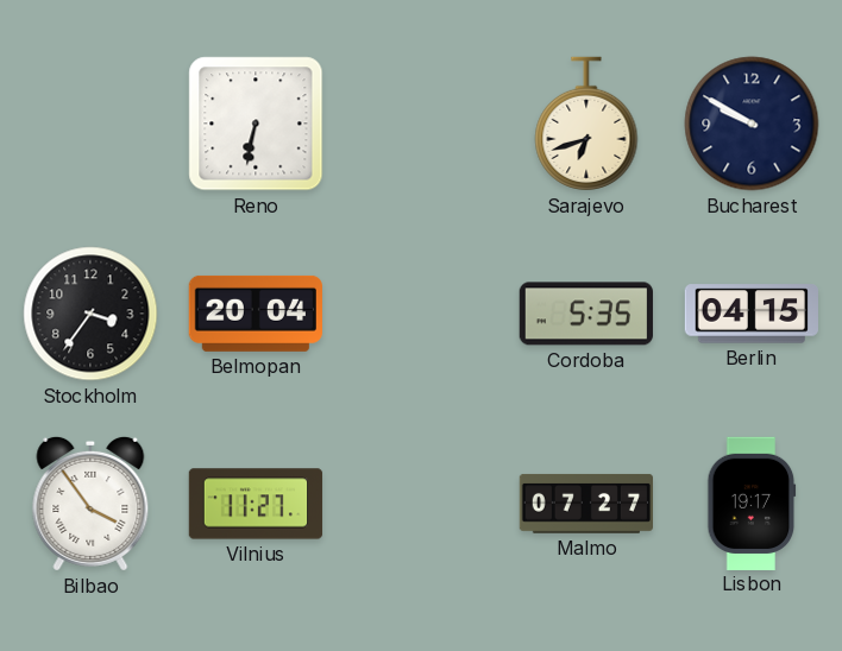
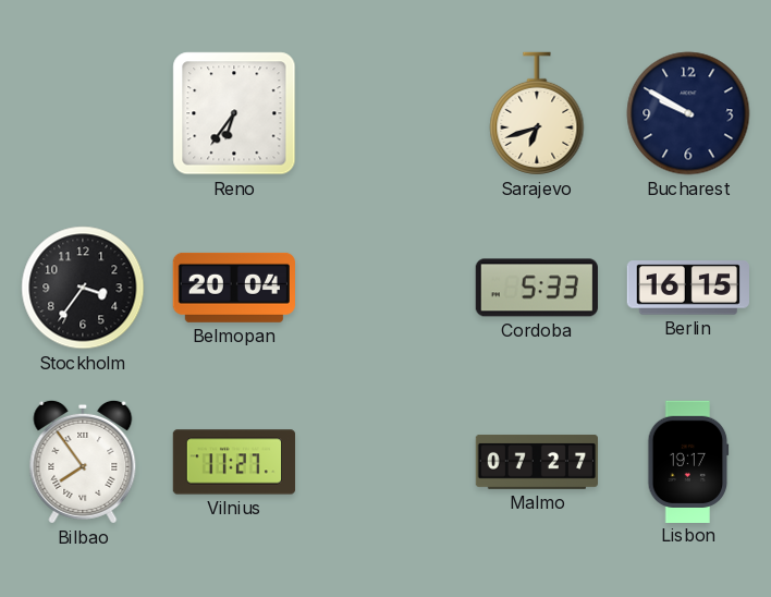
Reno: 6:32 -> 6:36 (234, 113)
Cordoba: 5:35 -> 5:33 (537, 288)
Berlin: 04:15 -> 16:15 (687, 288)
Bilbao: 3:54 -> 7:54 (83, 462)
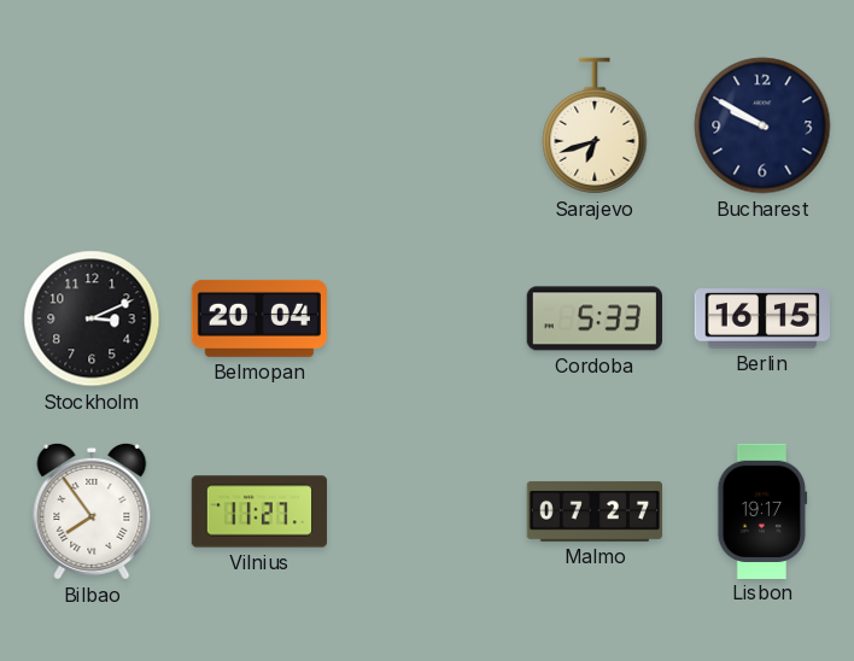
Reno: 6:36 -> none (234, 113)
Stockholm: 3:36 -> 3:11 (92, 318)
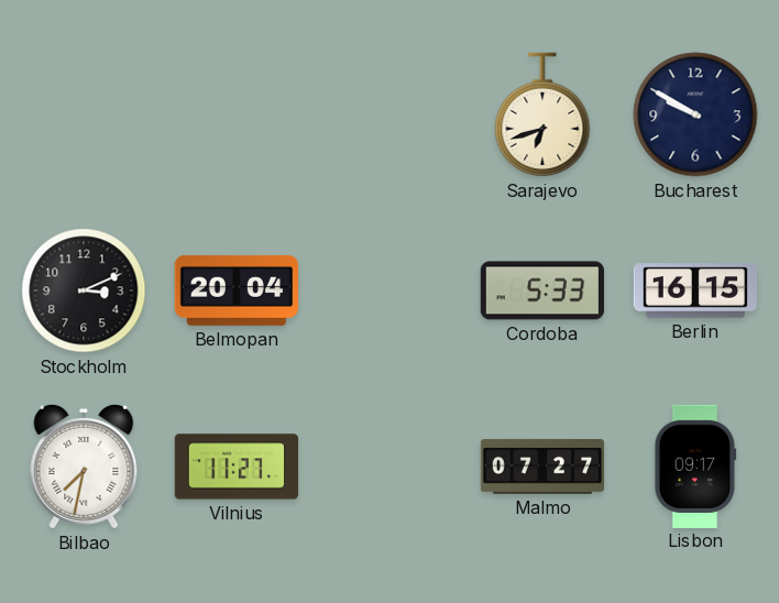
Bilbao: 7:54 -> 7:32 (84, 467)
Lisbon: 19:17 -> 09:17 (695, 465)
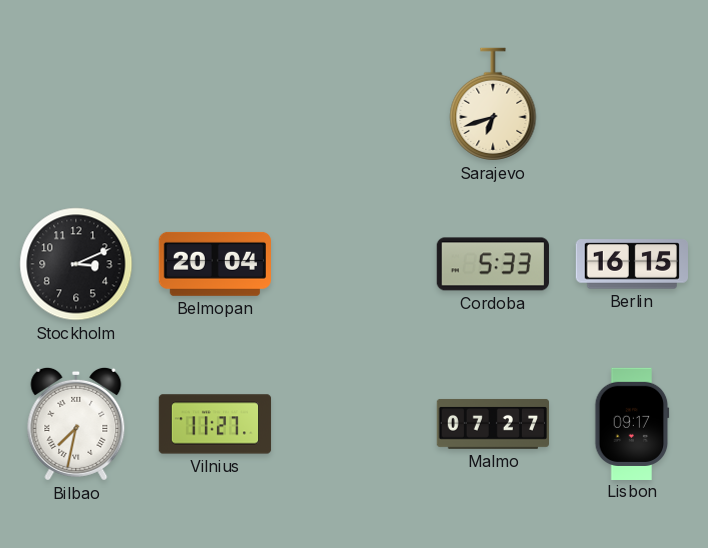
Bucharest: 9:50 -> none (695, 114)
